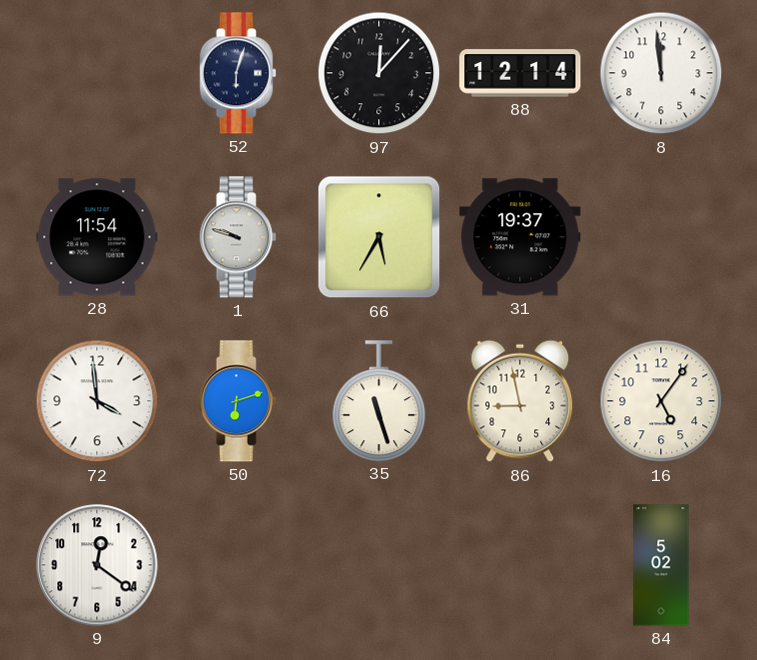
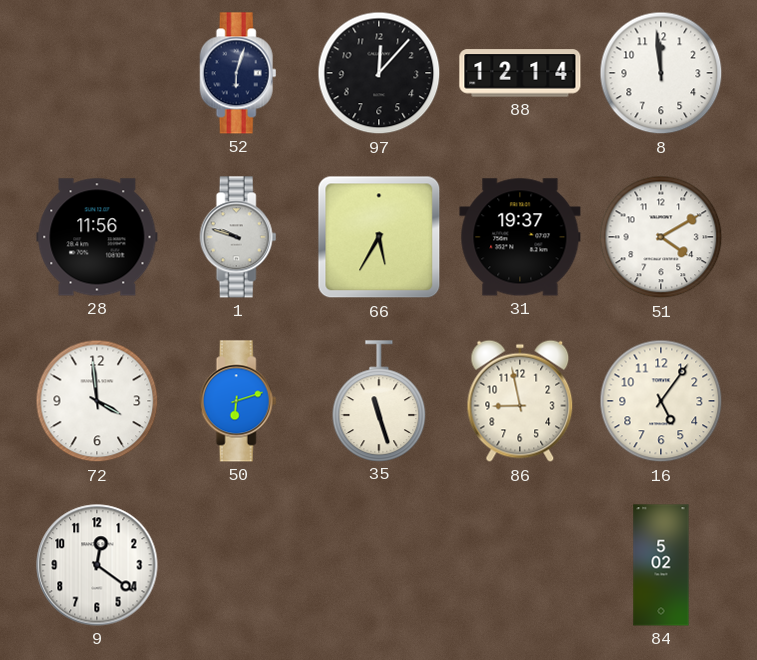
28: 11:54 -> 11:56 (97, 237)
51: none -> 4:10 (661, 237)
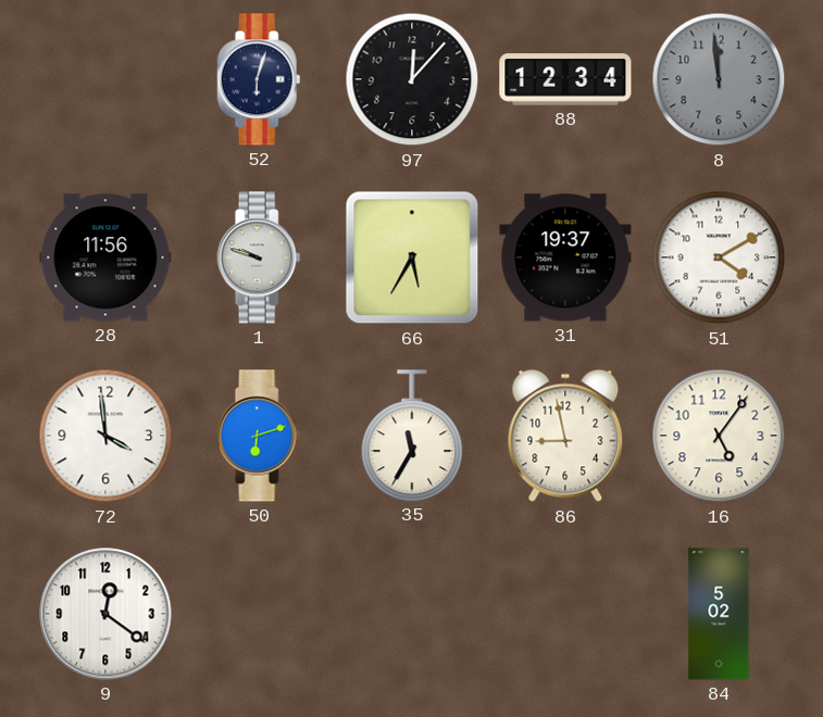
88: 12:14 -> 12:34 (565, 79)
8 dial: white -> grey (719, 79)
35: 11:27 -> 11:35 (412, 436)
